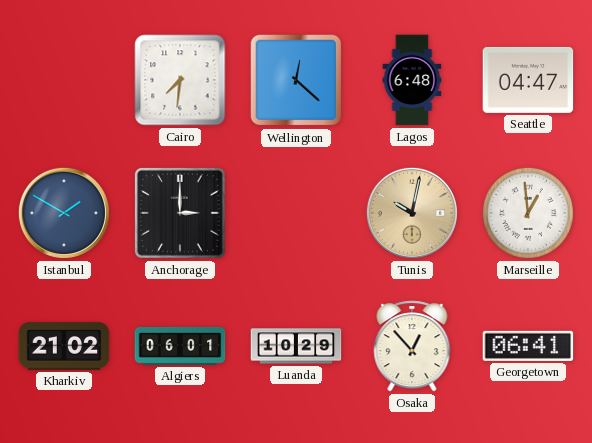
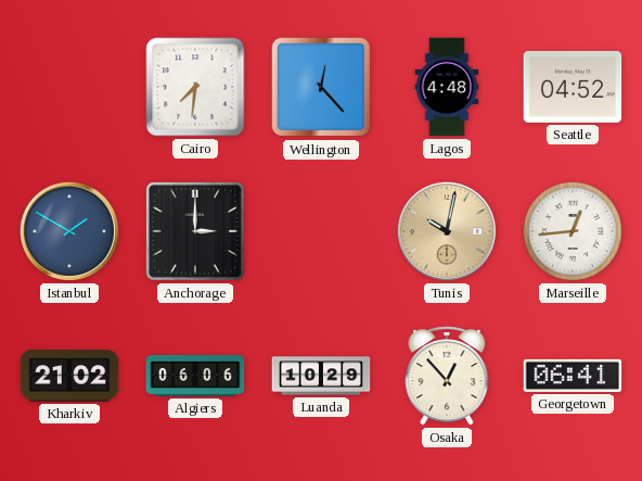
Wellington: 12:22 -> 12:23 (321, 87)
Lagos: 6:48 -> 4:48 (447, 87)
Seattle: 04:47 -> 04:52 (573, 87)
Marseille: 12:59 -> 12:44 (573, 231)
Algiers: 06:01 -> 06:06 (195, 376)
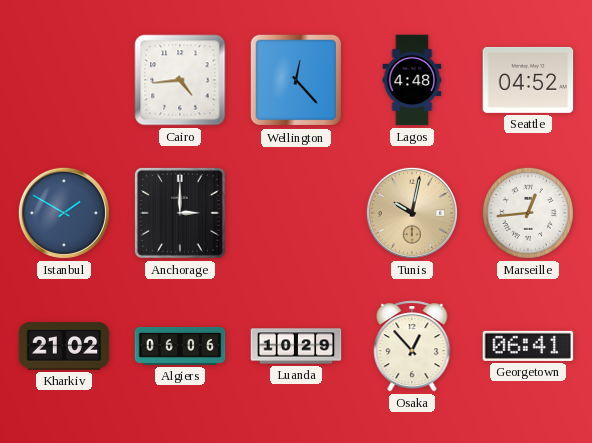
Cairo: 7:31 -> 4:44 (180, 80)
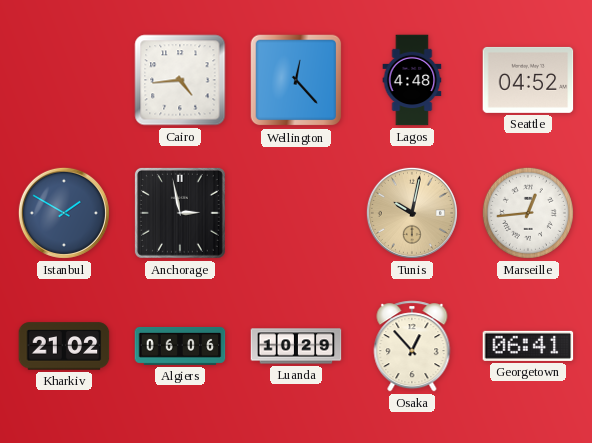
Anchorage: 3:00 -> 2:58 (180, 213)
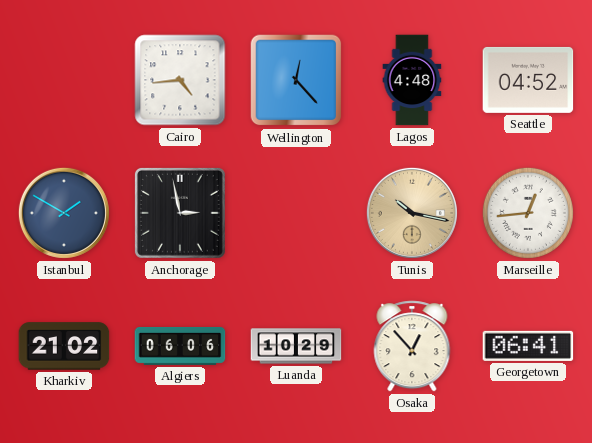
Tunis: 10:02 -> 10:17 (412, 213)
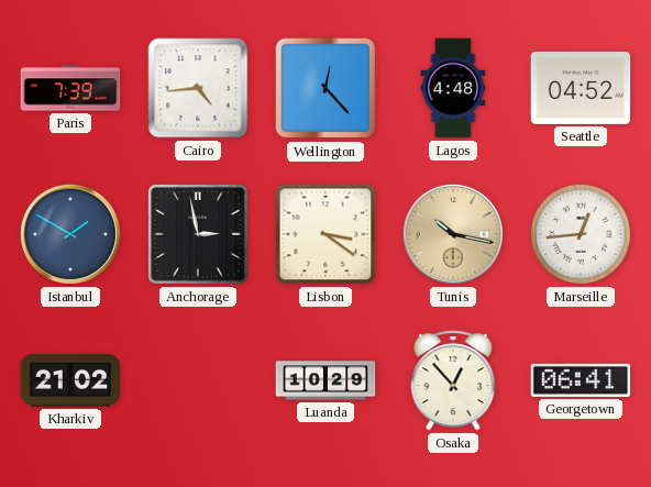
Paris: none -> 7:39 (70, 88)
Lisbon: none -> 3:21 (325, 234)
Algiers: 06:06 -> none (180, 346)
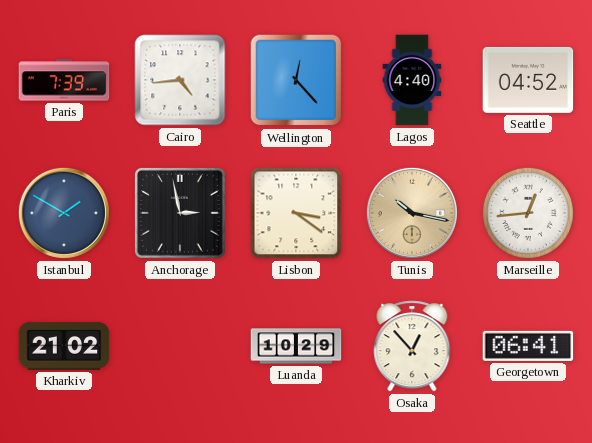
Lagos: 4:48 -> 4:40 (412, 80)
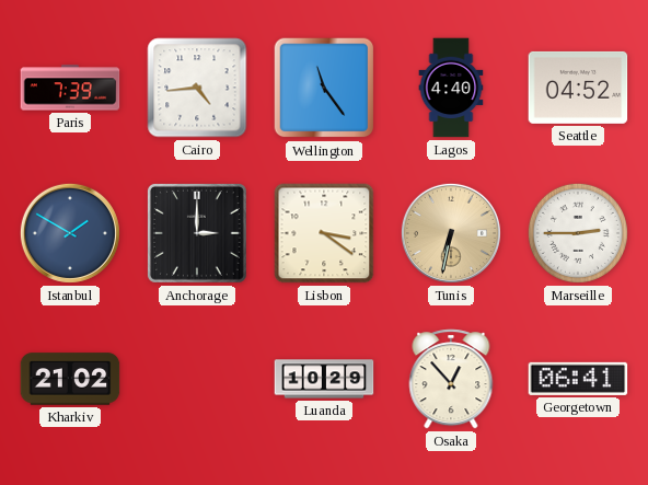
Wellington: 12:23 -> 11:24 (324, 88)
Anchorage: 2:58 -> 3:00 (197, 233)
Tunis: 10:17 -> 6:32 (451, 233)
Marseille: 12:44 -> 2:45 (578, 233)
